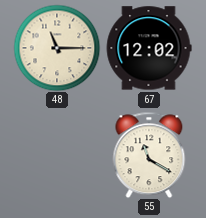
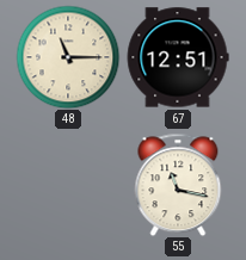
67: 12:02 -> 12:51 (178, 57)
55: 11:20 -> 11:17 (178, 185)
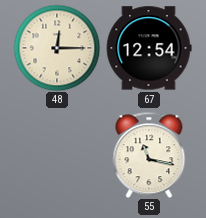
48: 11:15 -> 12:15 (57, 48)
67: 12:51 -> 12:54 (149, 48)
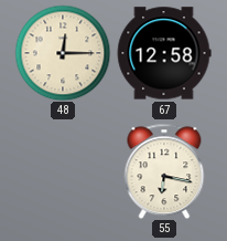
67: 12:54 -> 12:58 (164, 53)
55: 11:17 -> 6:17 (164, 171)
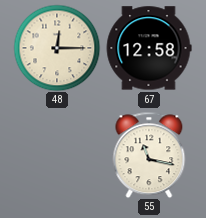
55: 6:17 -> 11:17 (149, 155)
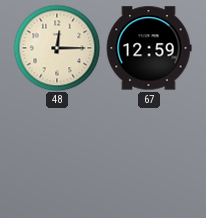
67: 12:58 -> 12:59 (149, 48)
55: 11:17 -> none (149, 155)
